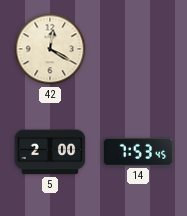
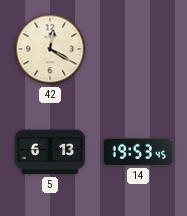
5: 2:00 -> 6:13 (50, 152)
14: 7:53 -> 19:53 (138, 152)
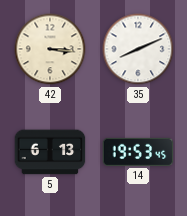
42: 12:20 -> 3:16 (50, 49)
35: none -> 8:11 (138, 49)
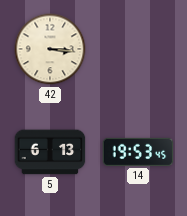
35: 8:11 -> none (138, 49)
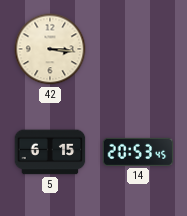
5: 6:13 -> 6:15 (50, 152)
14: 19:53 -> 20:53 (138, 152)
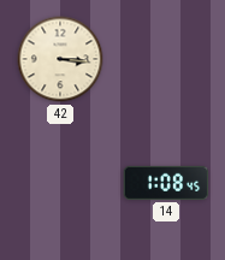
5: 6:15 -> none (50, 152)
14: 20:53 -> 1:08 (166, 183)
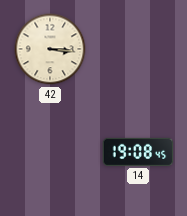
14: 1:08 -> 19:08 (138, 152)
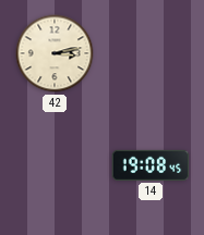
42: 3:16 -> 3:13 (55, 53)
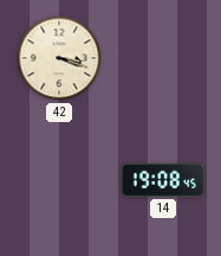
42: 3:13 -> 3:18 (59, 58)
